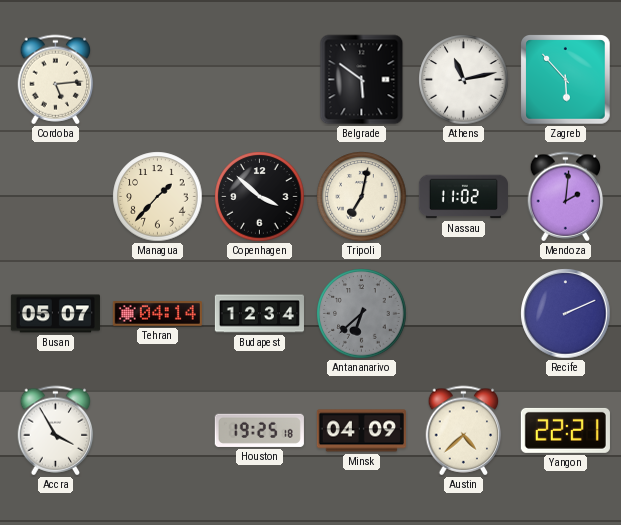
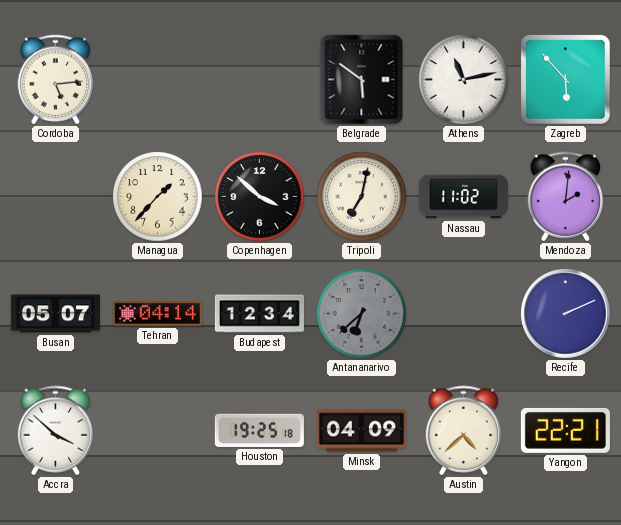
Accra: 3:55 -> 3:52 (56, 431)
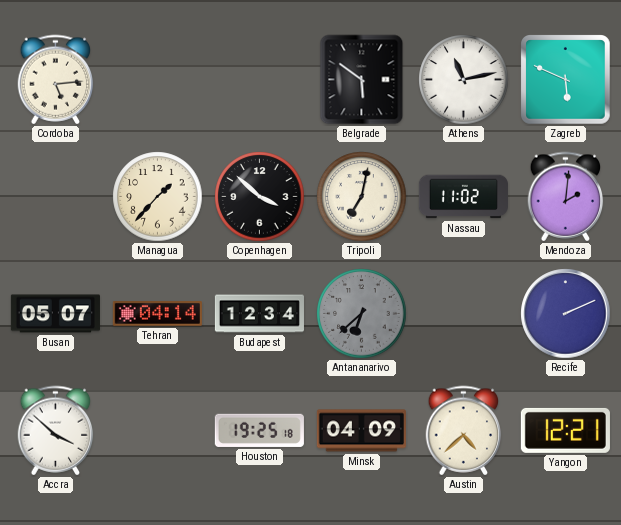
Zagreb: 5:53 -> 5:49 (566, 80)
Yangon: 22:21 -> 12:21 (565, 430)
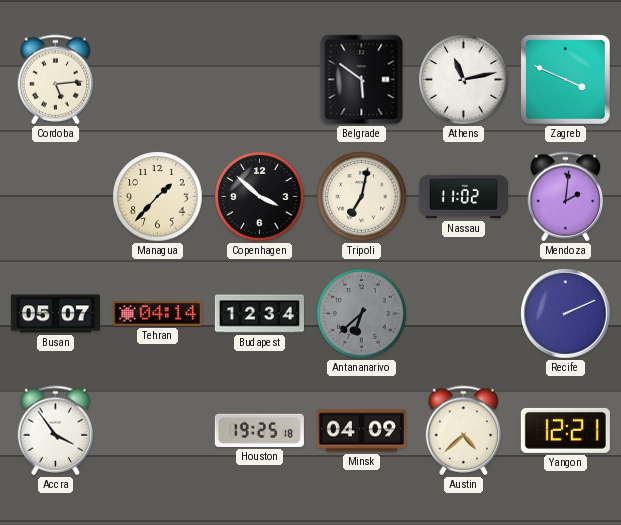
Zagreb: 5:49 -> 3:49 (566, 80)
Accra: 3:52 -> 3:54 (56, 431)
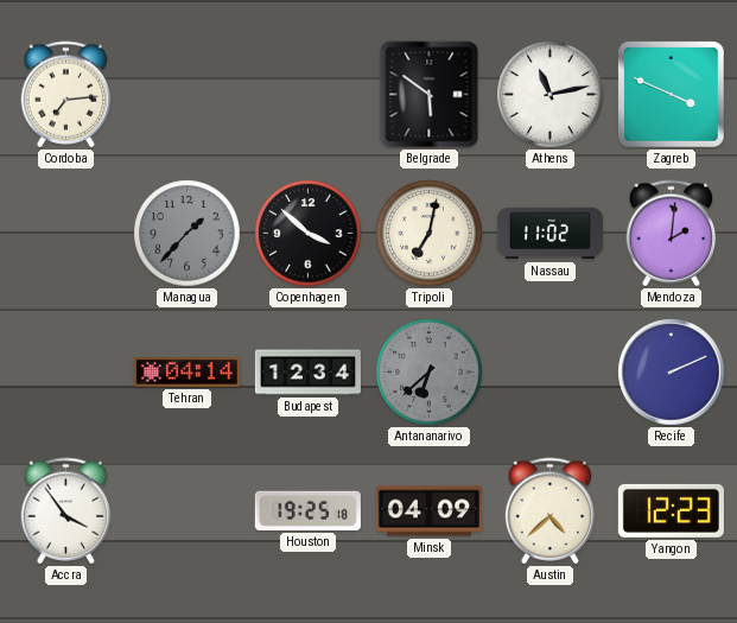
Cordoba: 5:14 -> 7:14 (66, 95)
Managua dial: cream -> grey (188, 234)
Busan: 05:07 -> none (55, 314)
Yangon: 12:21 -> 12:23 (671, 510)
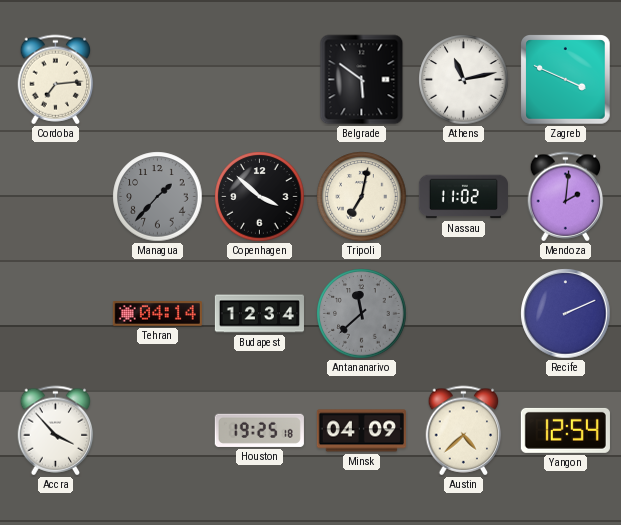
Antananarivo: 6:38 -> 11:38 (362, 314)
Accra: 3:54 -> 3:53 (56, 431)
Yangon: 12:23 -> 12:54 (565, 430)
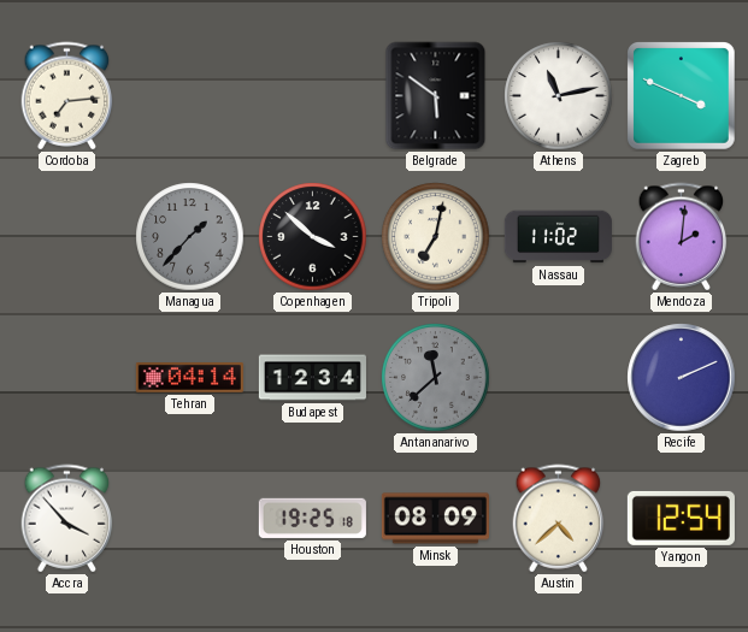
Minsk: 04:09 -> 08:09 (435, 519)
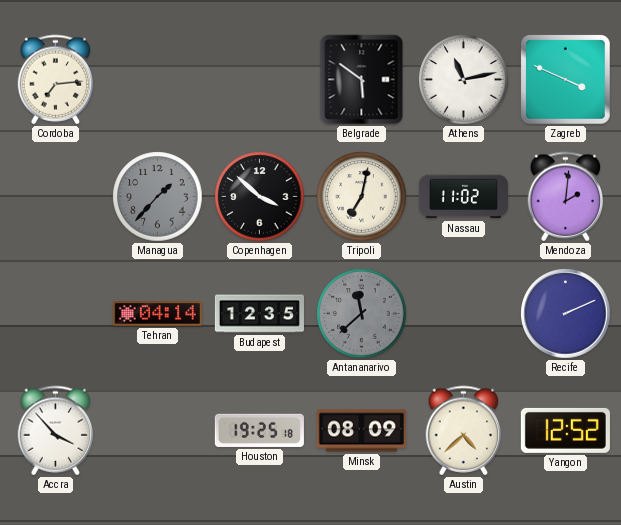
Budapest: 12:34 -> 12:35 (259, 314)
Yangon: 12:54 -> 12:52 (565, 430)
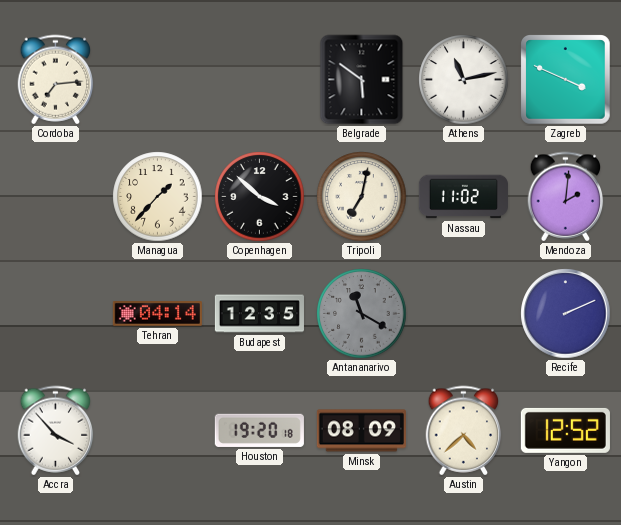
Managua dial: grey -> cream (158, 197)
Antananarivo: 11:38 -> 11:20 (362, 314)
Houston: 19:25 -> 19:20 (259, 430)
